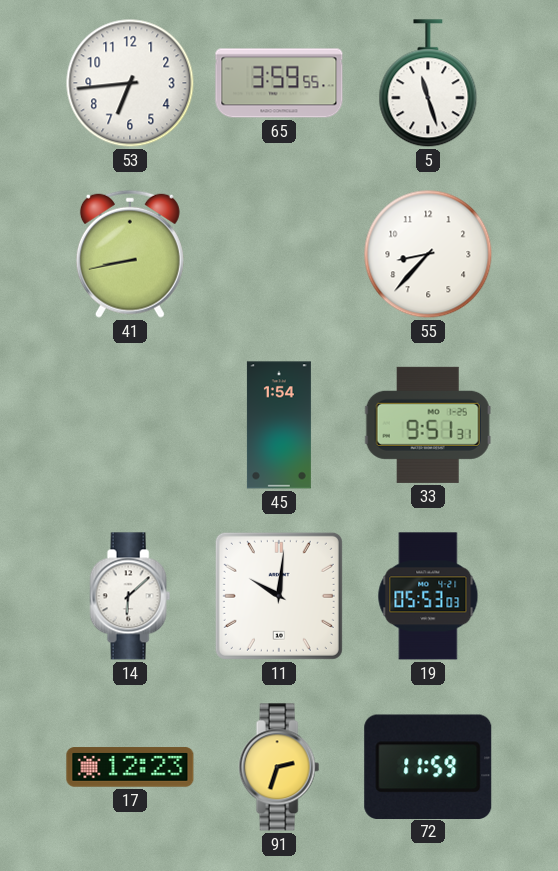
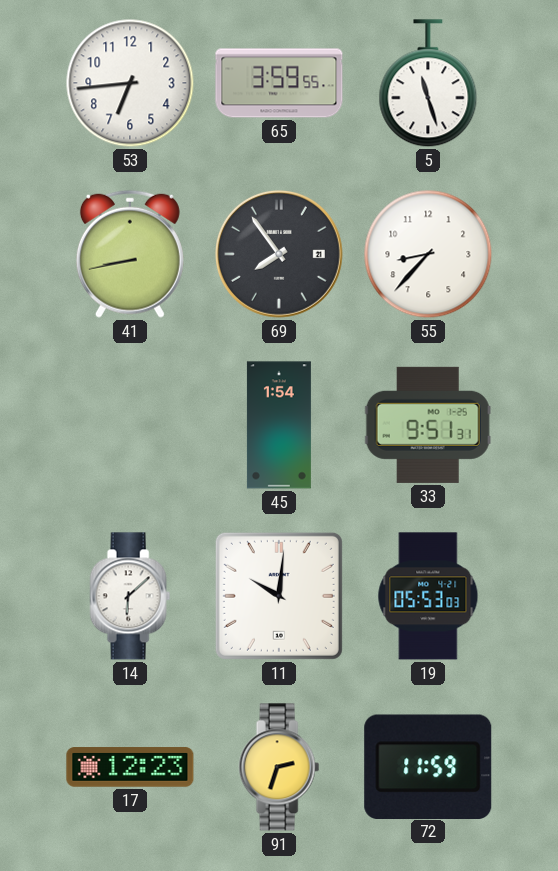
69: none -> 7:54 (279, 254)
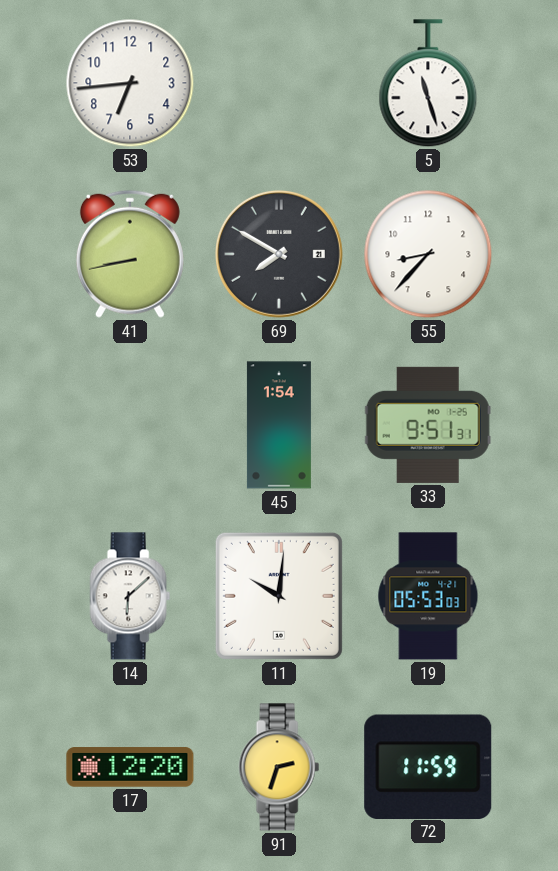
65: 3:59 -> none (279, 83)
69: 7:54 -> 7:50 (279, 254)
17: 12:23 -> 12:20 (130, 767)
